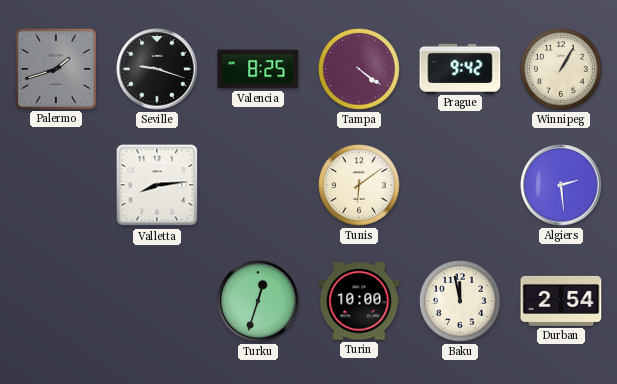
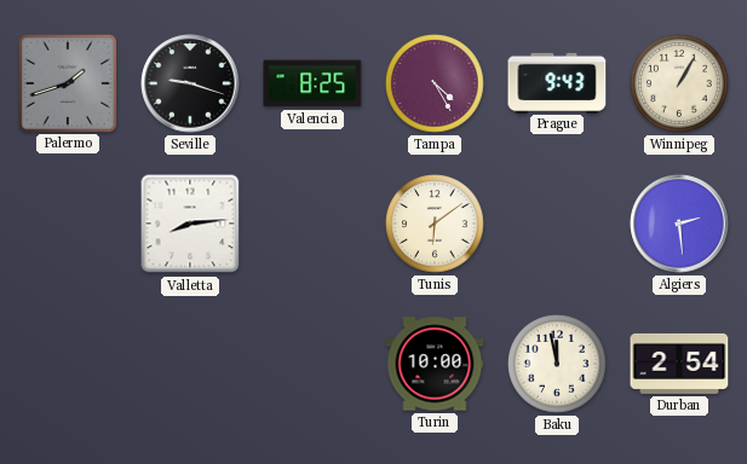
Tampa: 4:21 -> 4:25 (435, 83)
Prague: 9:42 -> 9:43 (557, 82)
Turku: 12:33 -> none (258, 301)
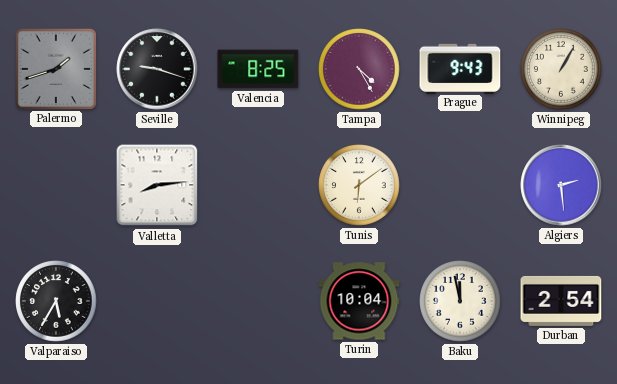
Valparaiso: none -> 5:35 (56, 301)
Turin: 10:00 -> 10:04 (359, 301)
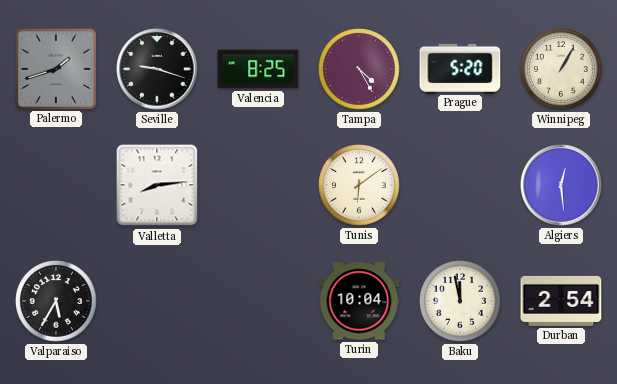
Prague: 9:43 -> 5:20 (460, 68)
Algiers: 2:29 -> 12:29 (561, 185)
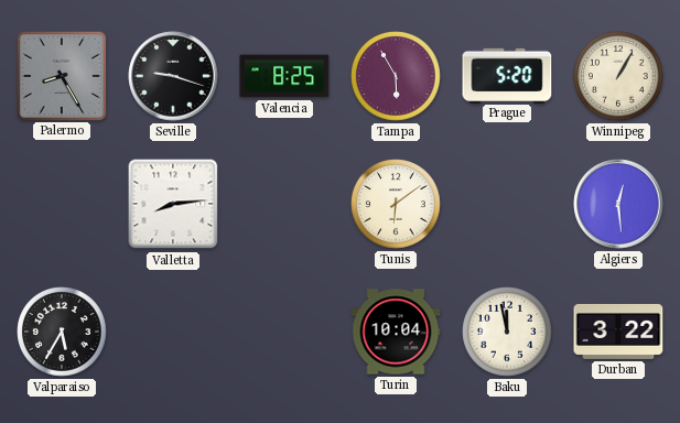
Palermo: 1:42 -> 8:25 (61, 75)
Tampa: 4:25 -> 5:55 (396, 76)
Durban: 2:54 -> 3:22 (618, 332)
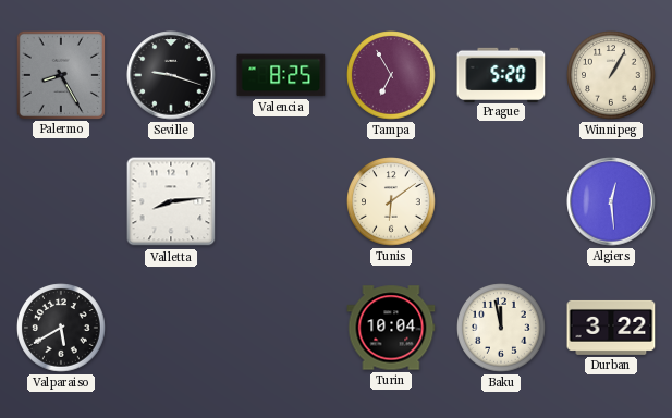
Tampa: 5:55 -> 6:55 (391, 75)
Valparaiso: 5:35 -> 5:40 (61, 328)
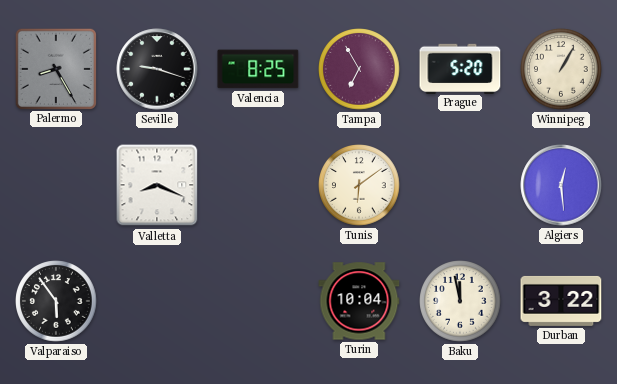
Valletta: 8:14 -> 8:19 (157, 185)
Valparaiso: 5:40 -> 5:54 (56, 301)
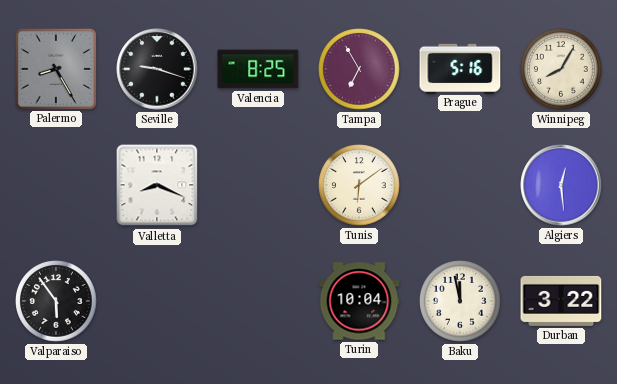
Prague: 5:20 -> 5:16 (460, 68)
Winnipeg: 1:05 -> 8:05 (561, 69)
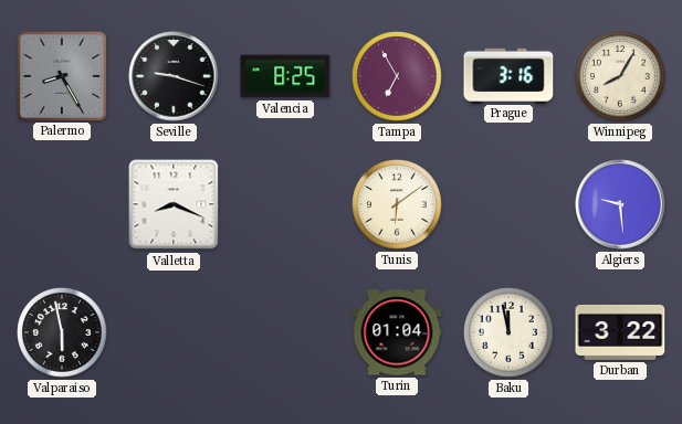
Prague: 5:16 -> 3:16 (508, 75)
Algiers: 12:29 -> 9:29 (620, 204)
Valparaiso: 5:54 -> 5:58 (62, 332)
Turin: 10:04 -> 01:04 (397, 332)
